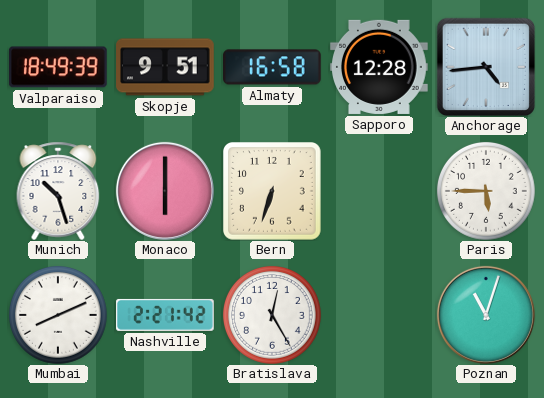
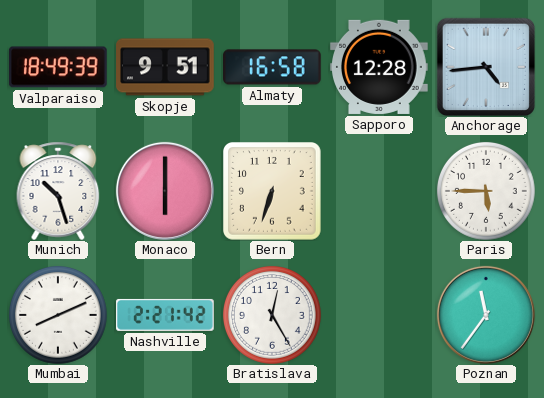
Poznan: 11:03 -> 11:36 (486, 315)
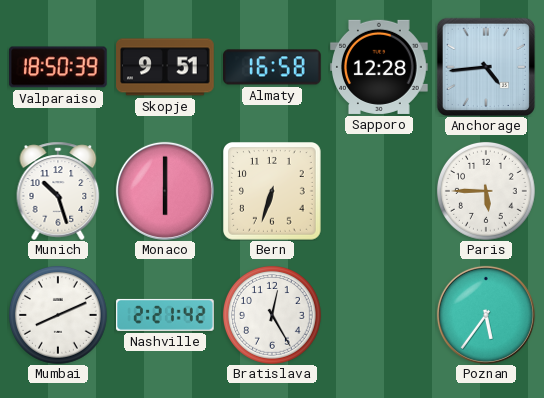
Valparaiso: 18:49 -> 18:50 (58, 67)
Poznan: 11:36 -> 5:36 (486, 315)
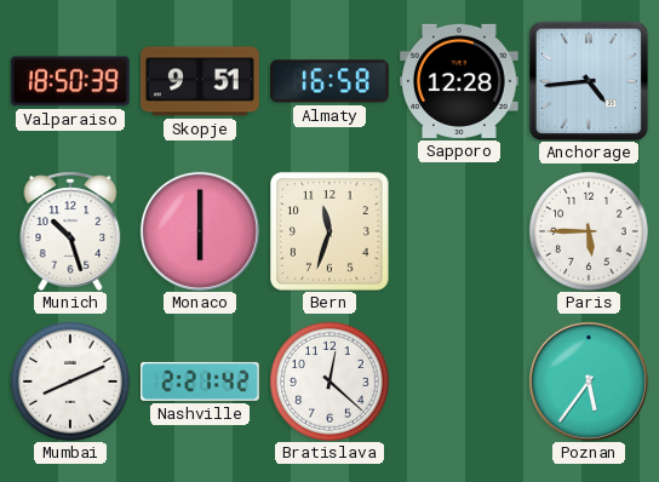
Bern: 6:33 -> 11:33 (329, 233)
Bratislava: 12:25 -> 12:22 (329, 381)
